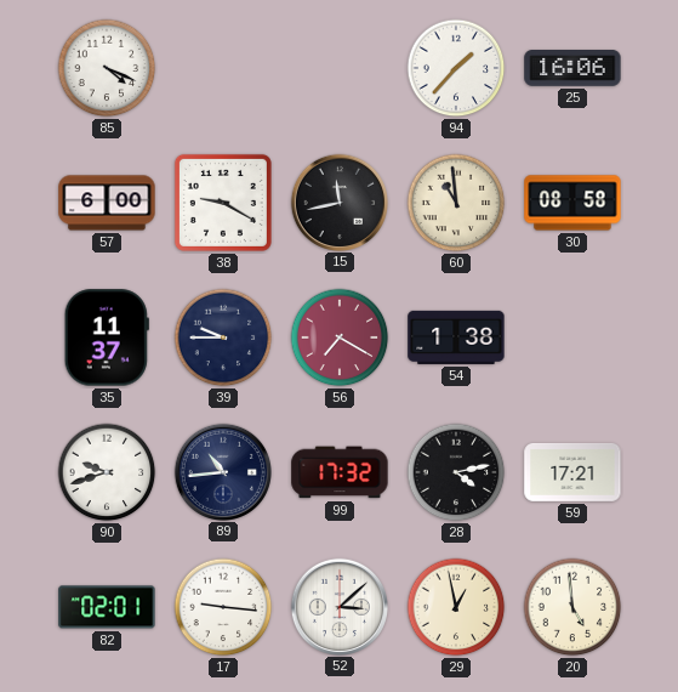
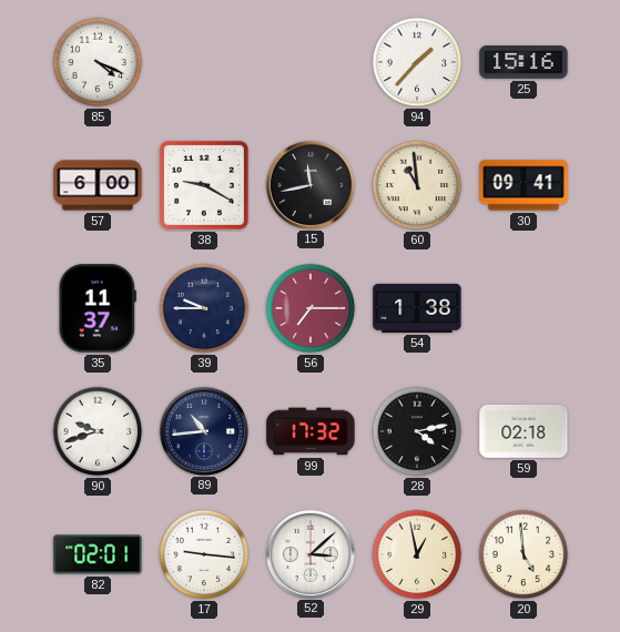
25: 16:06 -> 15:16 (524, 63)
30: 08:58 -> 09:41 (524, 185)
56: 7:20 -> 7:15 (311, 308)
59: 17:21 -> 02:18 (524, 432)
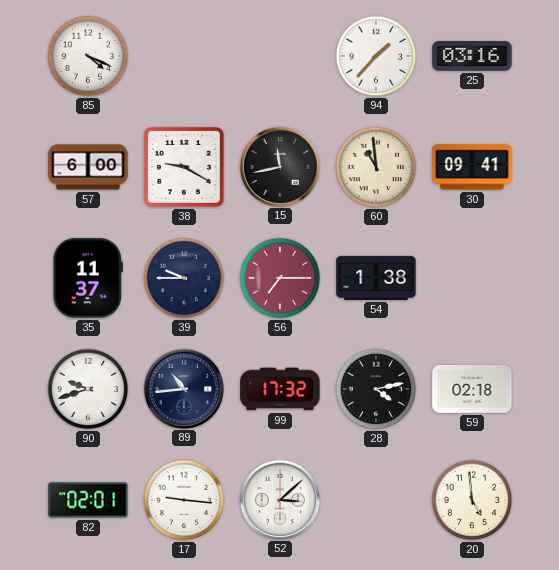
25: 15:16 -> 03:16 (472, 57)
29: 12:58 -> none (417, 554)
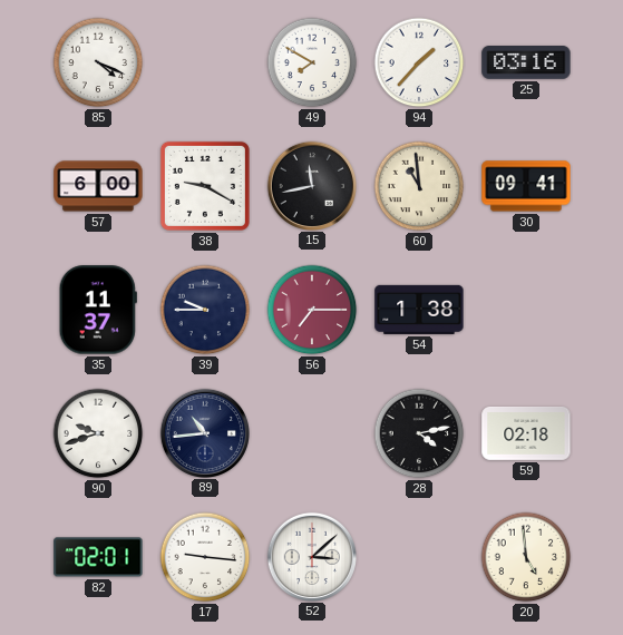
49: none -> 7:50 (312, 62)
99: 17:32 -> none (280, 389)
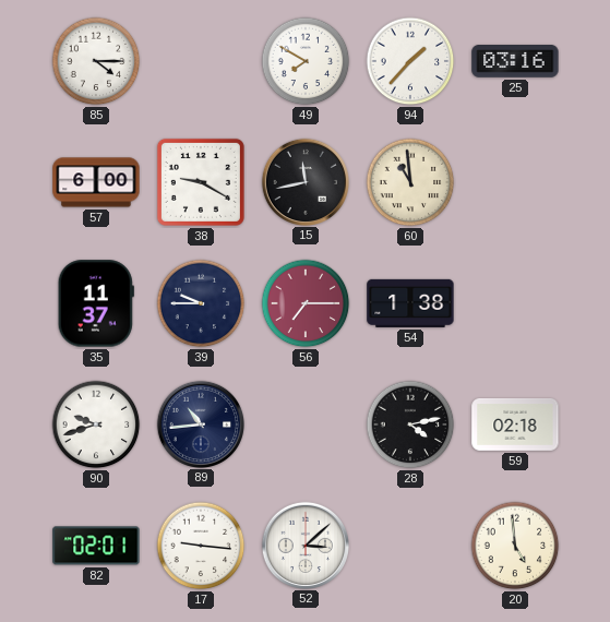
85: 4:19 -> 4:15 (96, 61)
30: 09:41 -> none (526, 186)
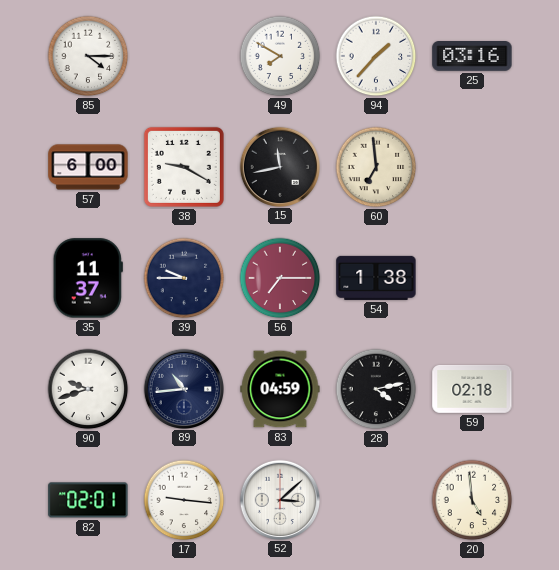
60: 10:59 -> 6:59 (376, 167)
83: none -> 04:59 (280, 389)
